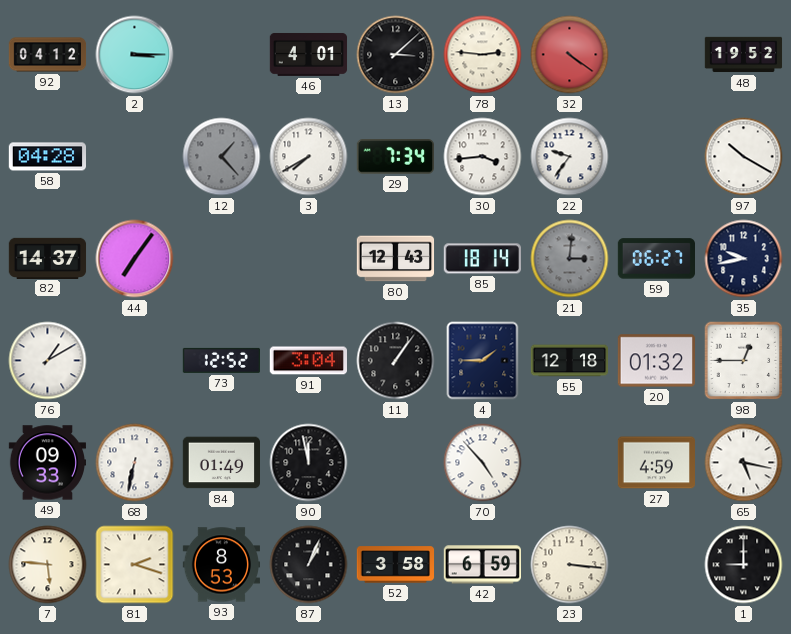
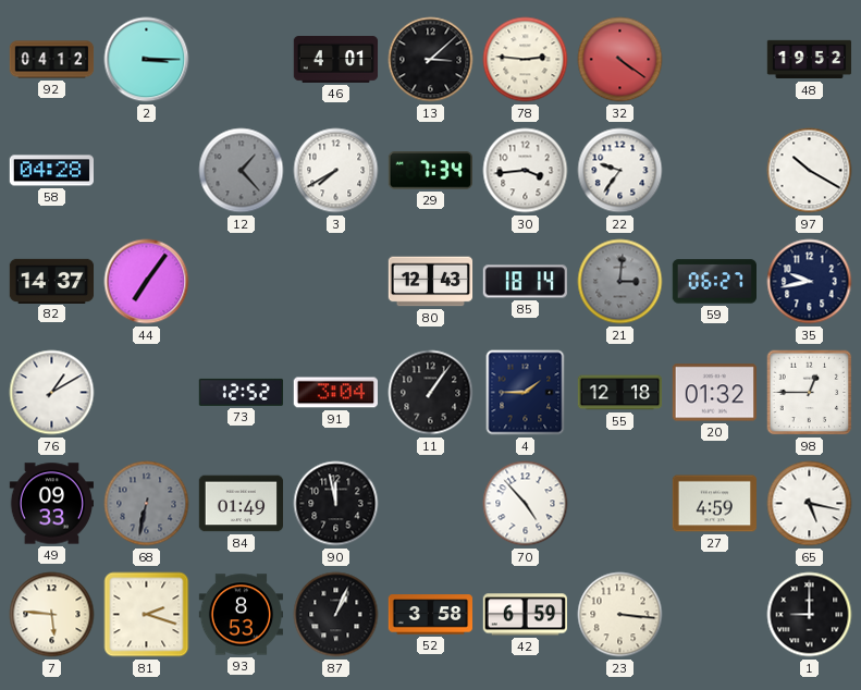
68 dial: white -> grey (147, 504)
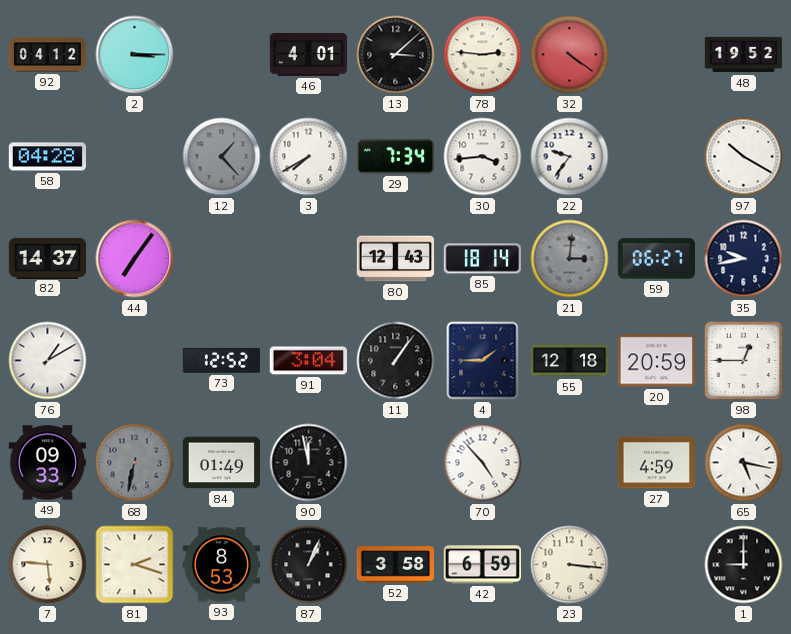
20: 01:32 -> 20:59 (656, 361)
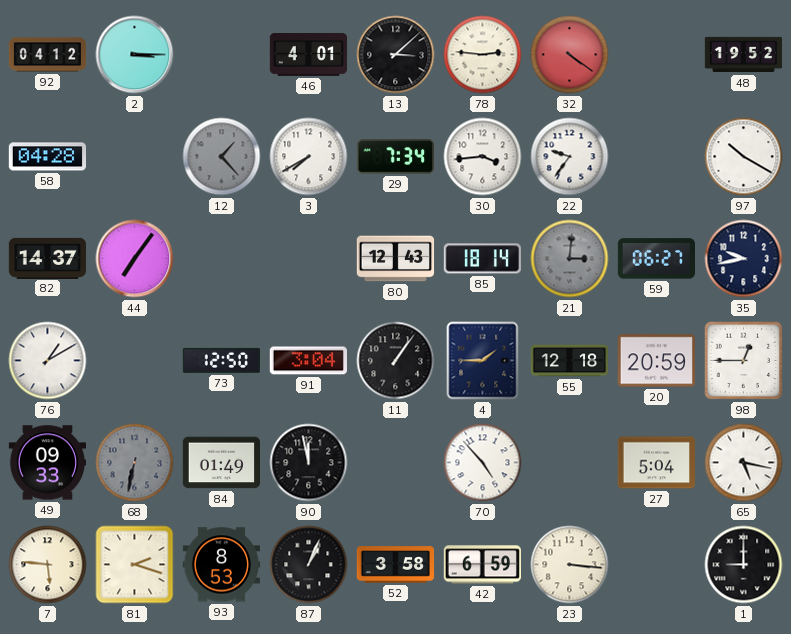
73: 12:52 -> 12:50 (221, 360)
27: 4:59 -> 5:04 (656, 463)
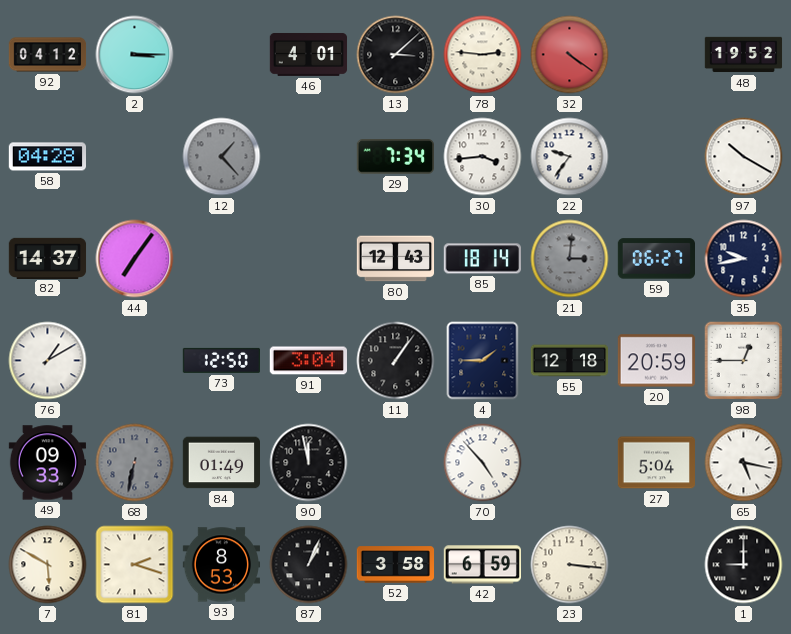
3: 7:40 -> none (309, 157)
7: 5:46 -> 5:50 (48, 565)
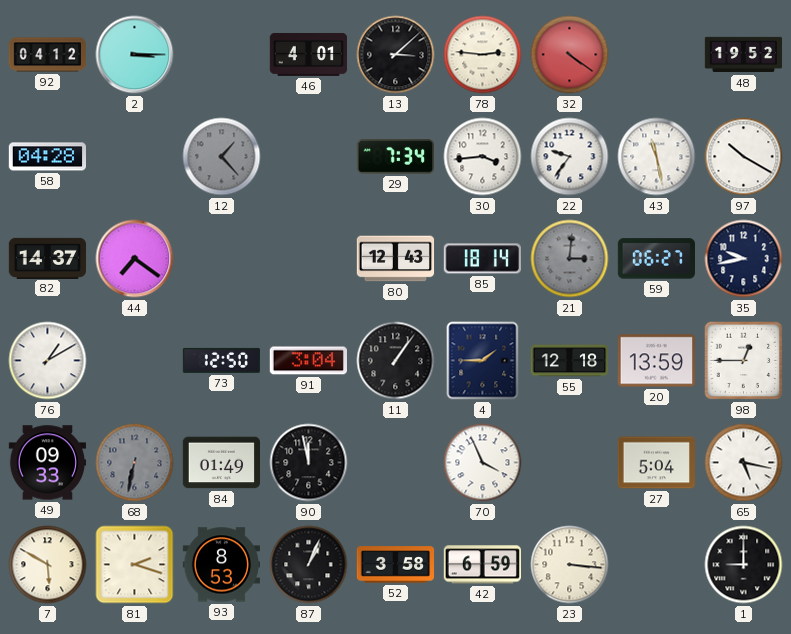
43: none -> 11:28 (657, 157)
44: 7:06 -> 7:21 (135, 259)
20: 20:59 -> 13:59 (656, 361)
70: 4:53 -> 3:56 (483, 463)
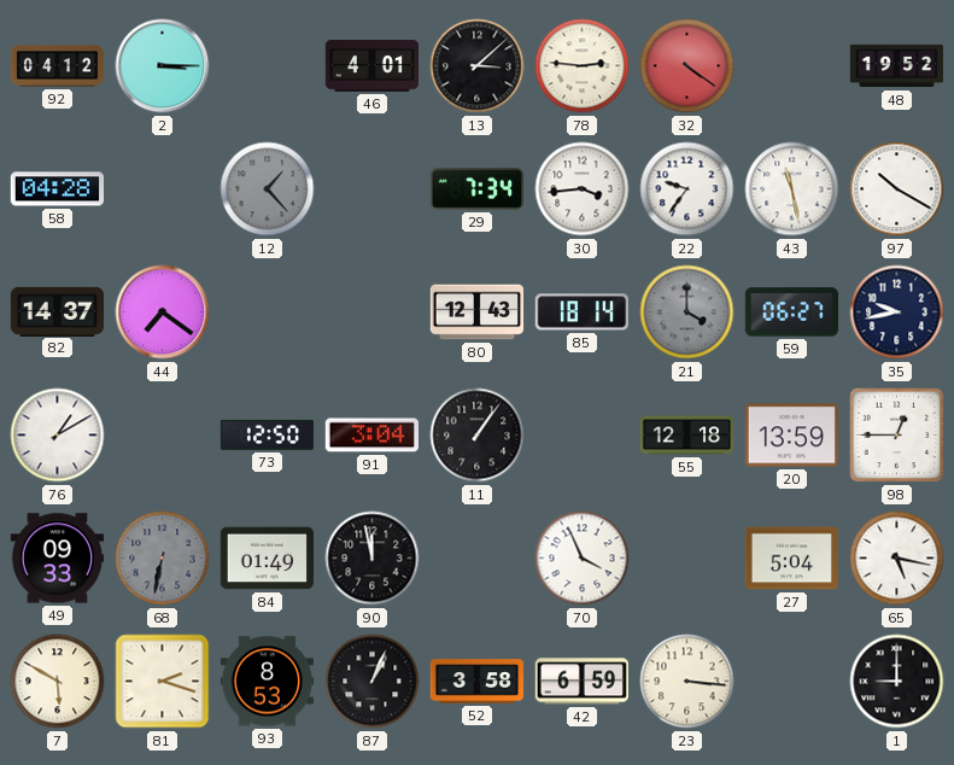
21: 3:01 -> 4:00 (687, 313)
4: 1:45 -> none (483, 361)
